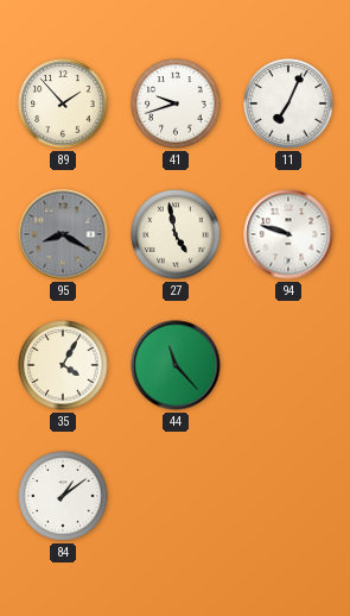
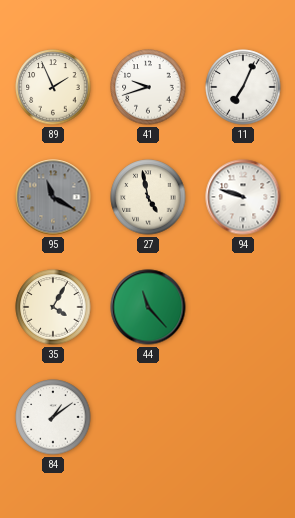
89: 1:53 -> 1:56 (53, 87)
95: 8:20 -> 11:20 (53, 197)
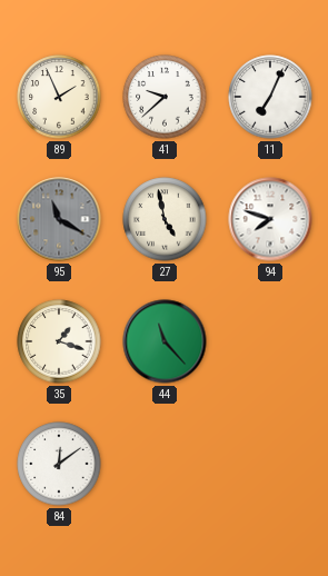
41: 9:42 -> 9:38 (165, 97)
94: 9:48 -> 7:48 (270, 219)
35: 4:05 -> 1:18 (59, 341)
84: 1:09 -> 12:09 (59, 464)
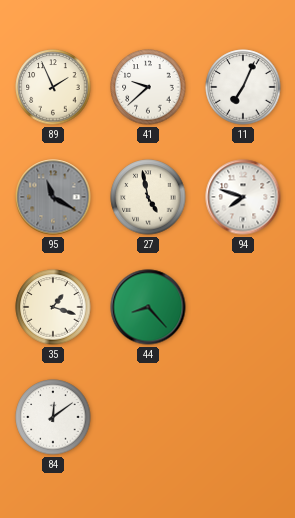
44: 11:23 -> 8:23 (148, 307)
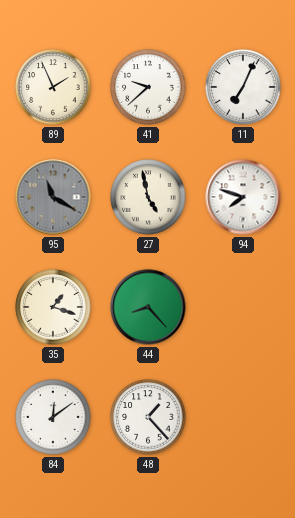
48: none -> 1:23 (148, 417)
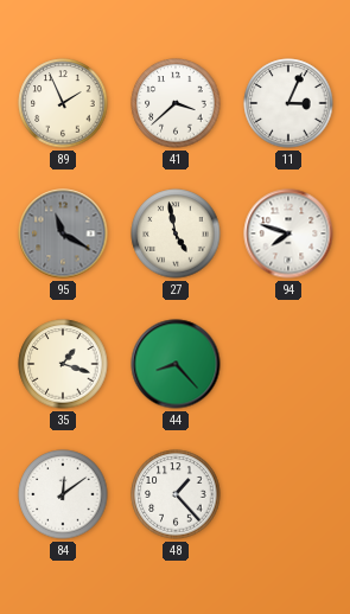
41: 9:38 -> 3:38 (176, 103)
11: 7:04 -> 3:04 (288, 103)
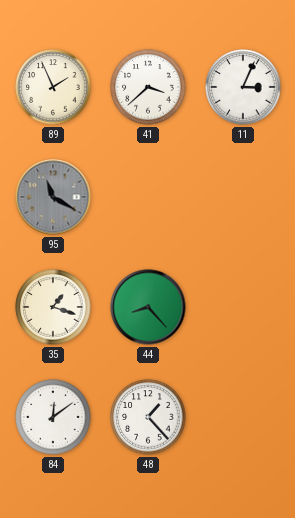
27: 4:58 -> none (176, 234)
94: 7:48 -> none (288, 234)
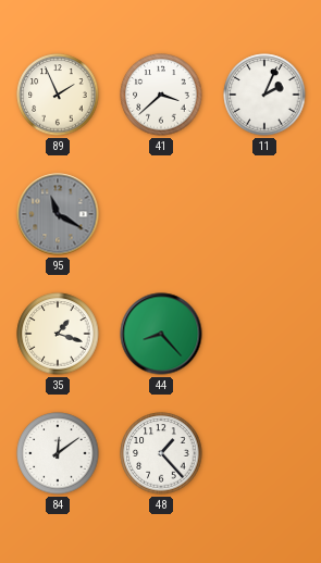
11: 3:04 -> 2:04 (264, 95)
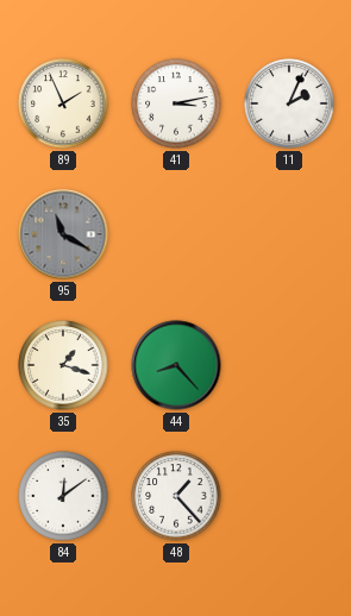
41: 3:38 -> 3:13 (176, 103)
